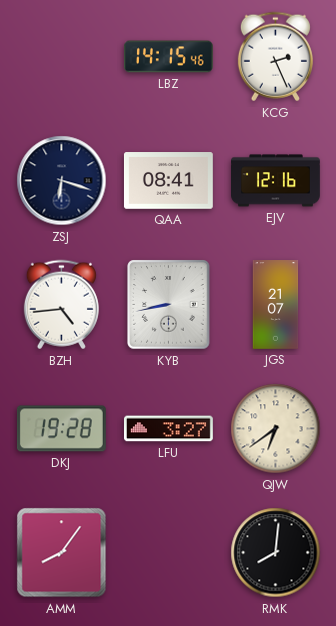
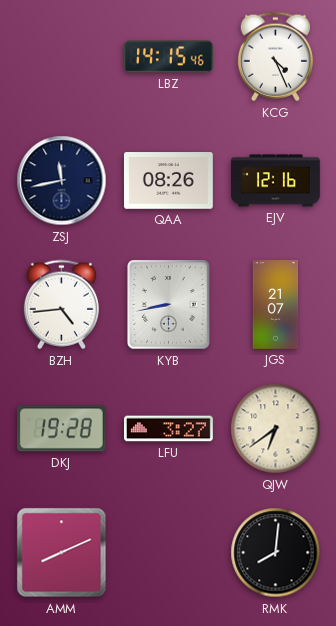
KCG: 2:26 -> 4:26 (275, 57)
ZSJ: 6:18 -> 11:43 (62, 181)
QAA: 08:41 -> 08:26 (168, 181)
AMM: 8:06 -> 8:11 (62, 553)
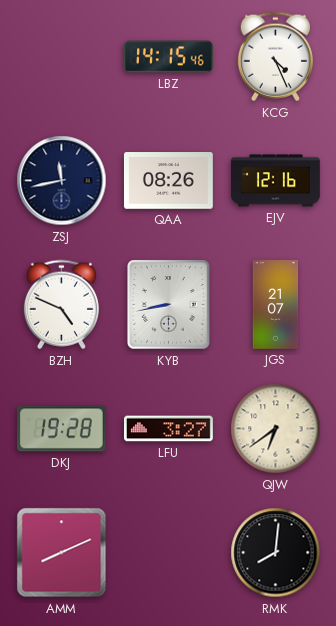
BZH: 4:44 -> 4:49 (61, 305)
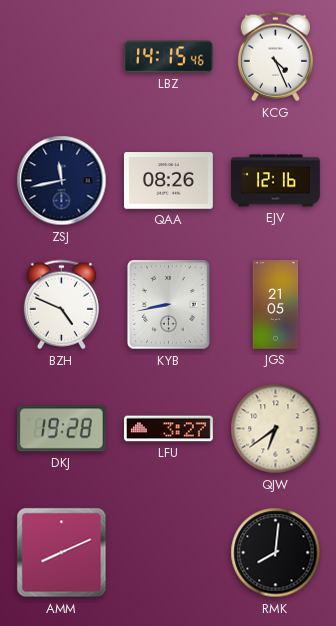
JGS: 21:07 -> 21:05 (276, 305)
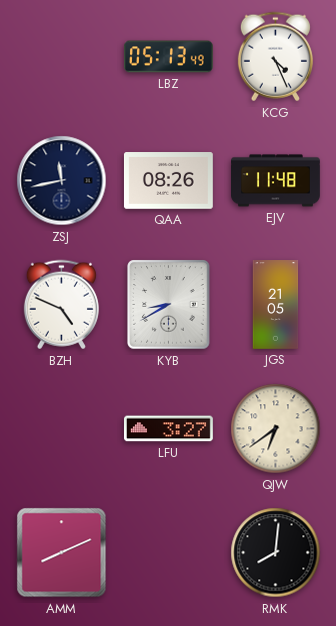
LBZ: 14:15 -> 05:13 (168, 57)
EJV: 12:16 -> 11:48 (276, 181)
KYB: 8:43 -> 8:40 (169, 305)
DKJ: 19:28 -> none (61, 429)
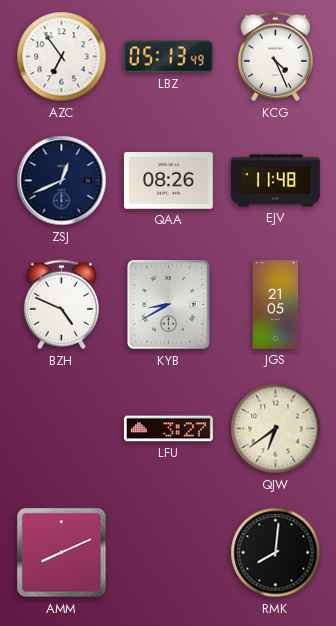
AZC: none -> 6:54 (62, 57)
ZSJ: 11:43 -> 12:41 (62, 181)
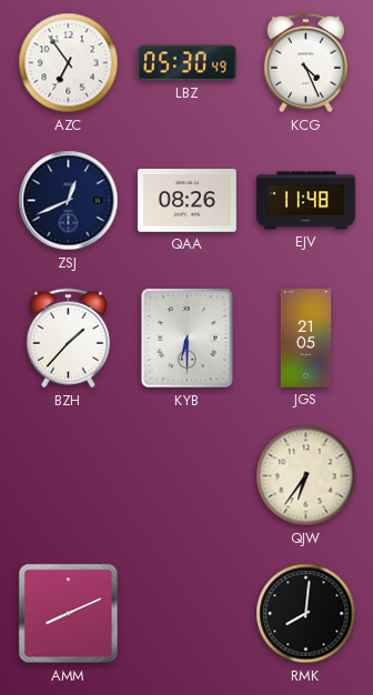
LBZ: 05:13 -> 05:30 (186, 63)
BZH: 4:49 -> 1:37 (68, 339)
KYB: 8:40 -> 6:30 (188, 339)
LFU: 3:27 -> none (169, 429)
QJW: 6:39 -> 6:36 (306, 476)
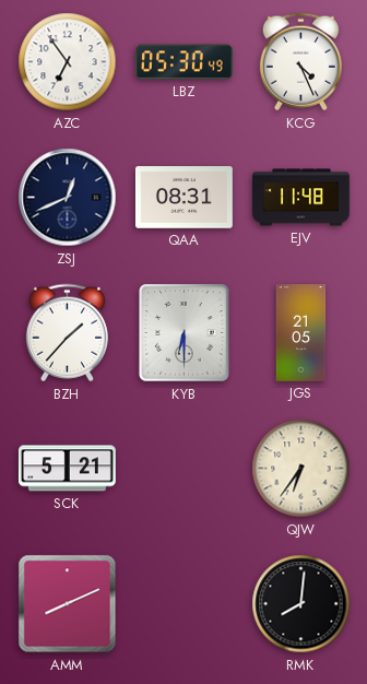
QAA: 08:26 -> 08:31 (183, 198)
SCK: none -> 5:21 (67, 469)
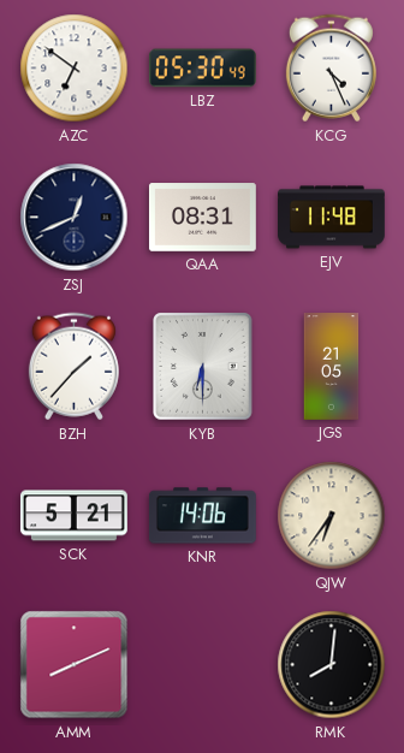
AZC: 6:54 -> 6:51 (75, 69)
KNR: none -> 14:06 (202, 516)
